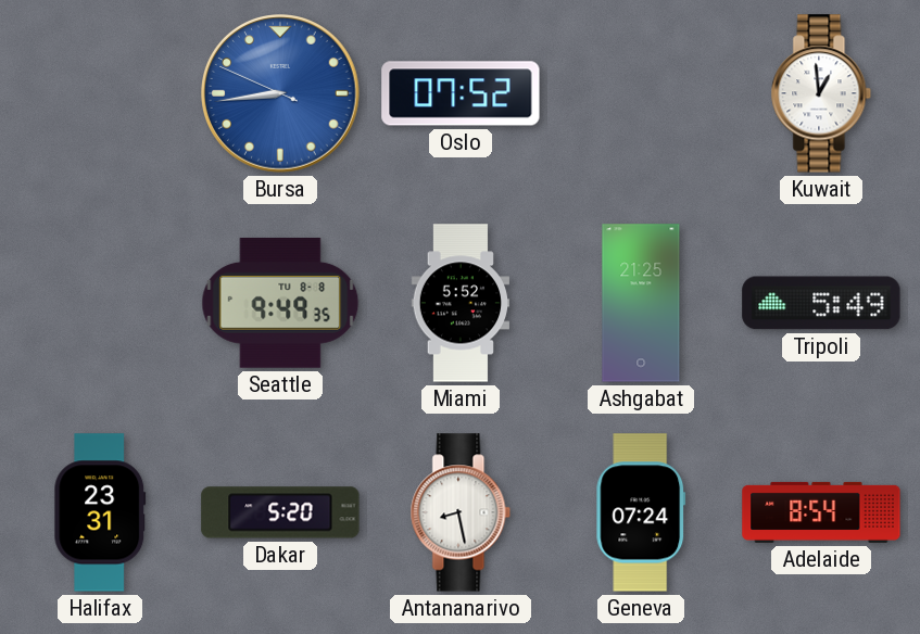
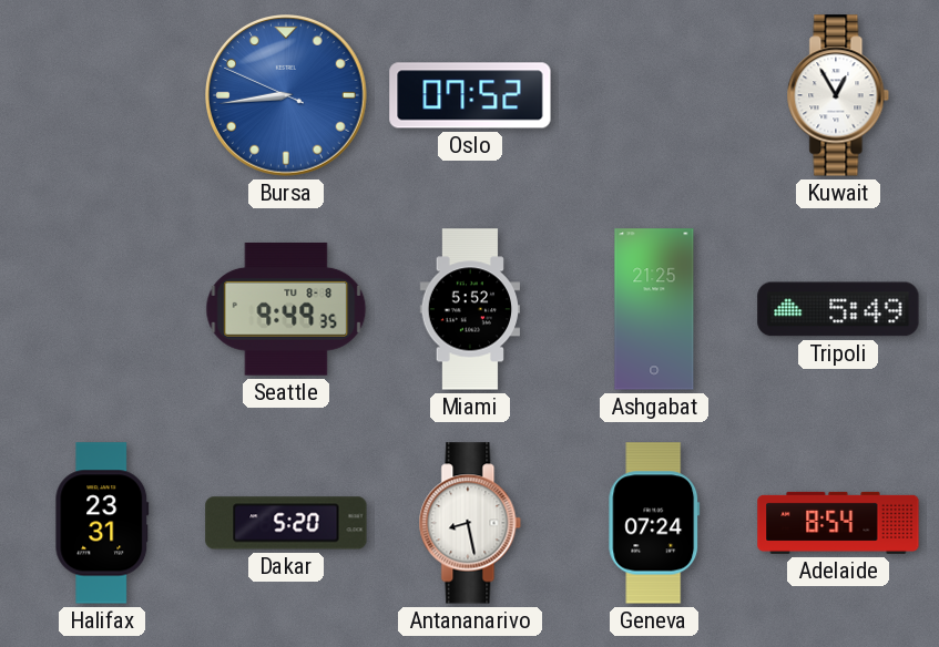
Kuwait: 12:59 -> 12:55 (838, 95)
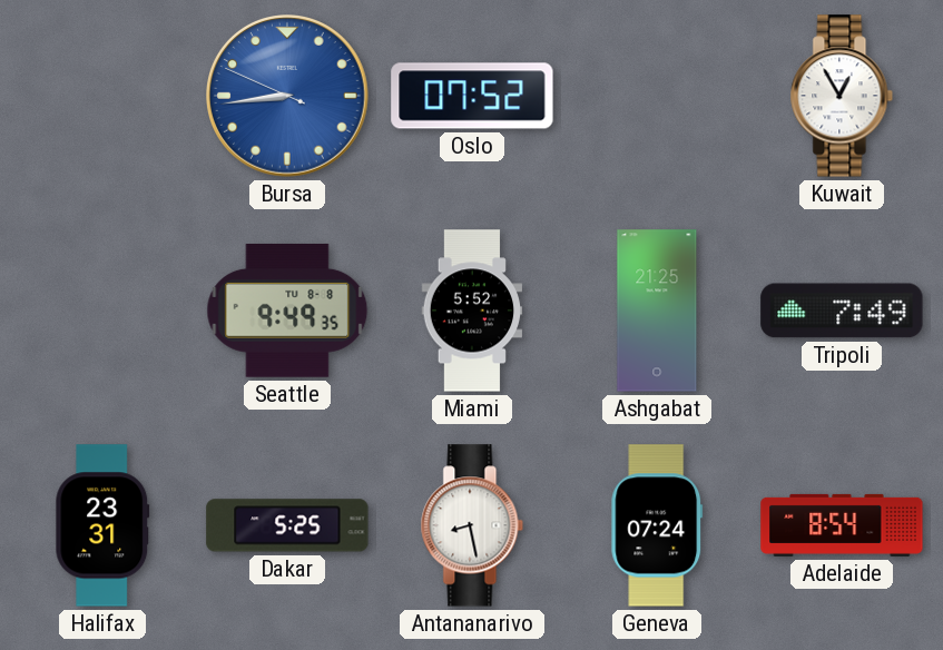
Tripoli: 5:49 -> 7:49 (842, 311)
Dakar: 5:20 -> 5:25 (287, 525)
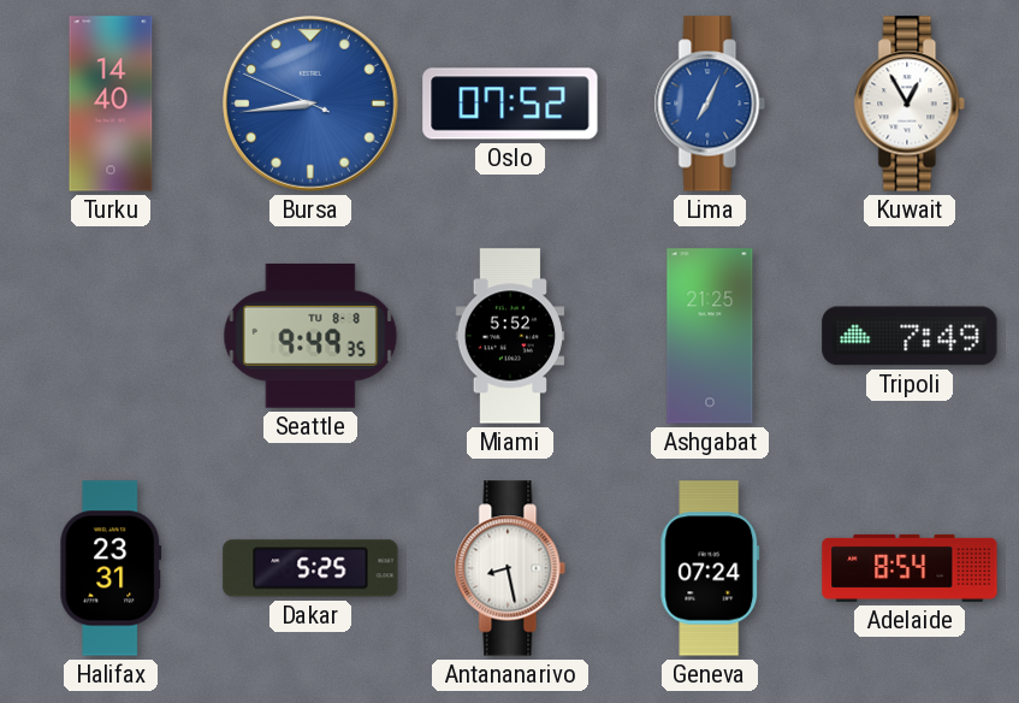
Turku: none -> 14:40 (111, 104)
Lima: none -> 7:04 (710, 104)
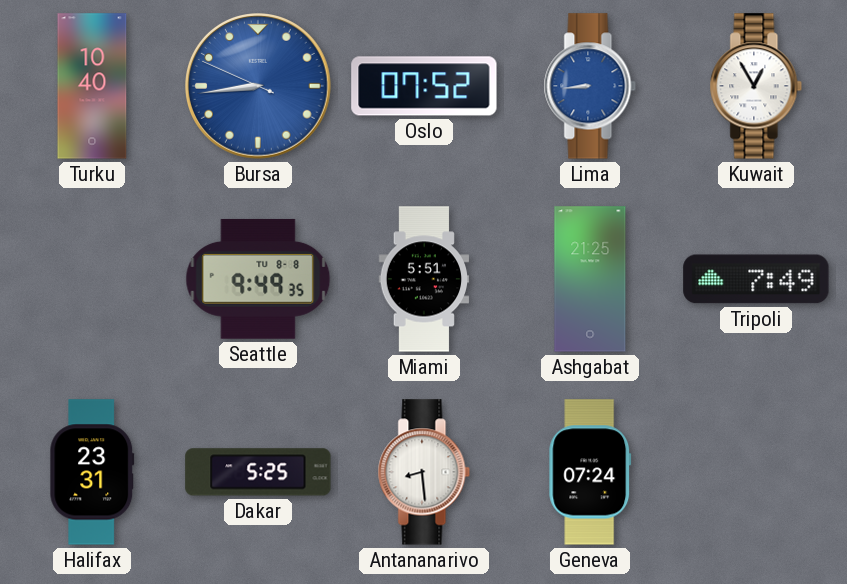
Turku: 14:40 -> 10:40 (92, 86)
Lima: 7:04 -> 8:44 (590, 86)
Miami: 5:52 -> 5:51 (424, 279)
Antananarivo: 8:28 -> 8:29 (424, 472)
Adelaide: 8:54 -> none (910, 568)
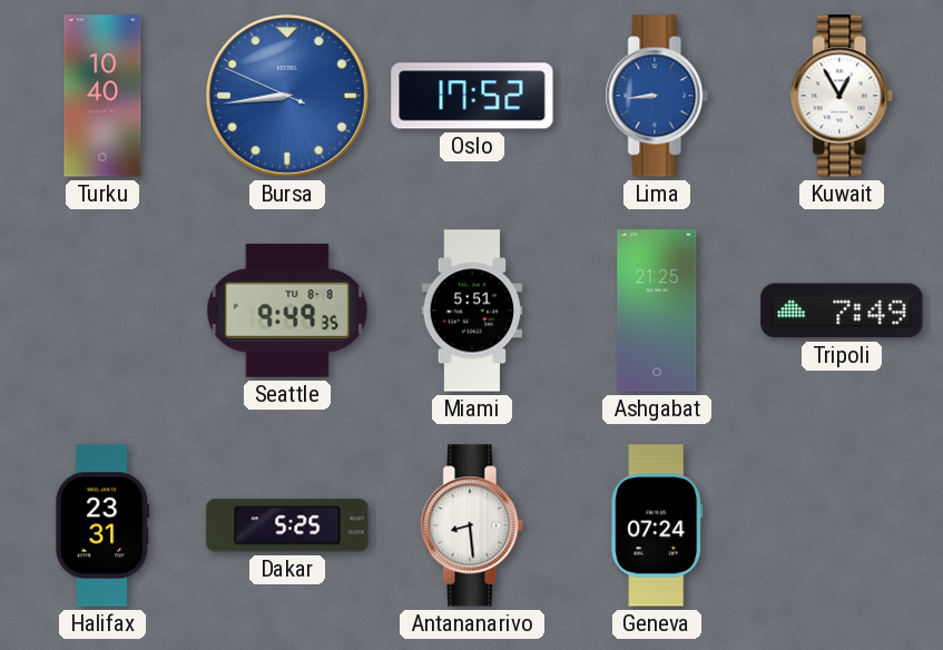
Oslo: 07:52 -> 17:52 (472, 96)
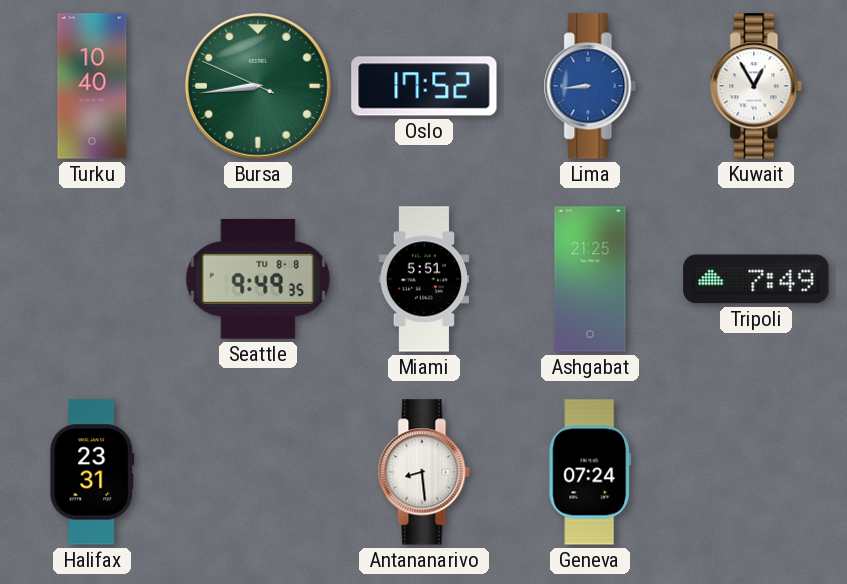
Bursa dial: blue -> green (259, 87)
Dakar: 5:25 -> none (287, 525)
